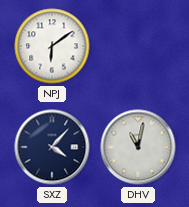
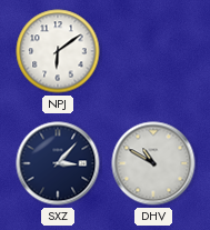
SXZ: 4:07 -> 3:07 (58, 163)
DHV: 11:02 -> 10:50 (153, 163)
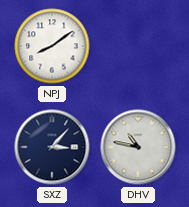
NPJ: 6:09 -> 8:09 (52, 46)
DHV: 10:50 -> 10:47 (138, 147)
